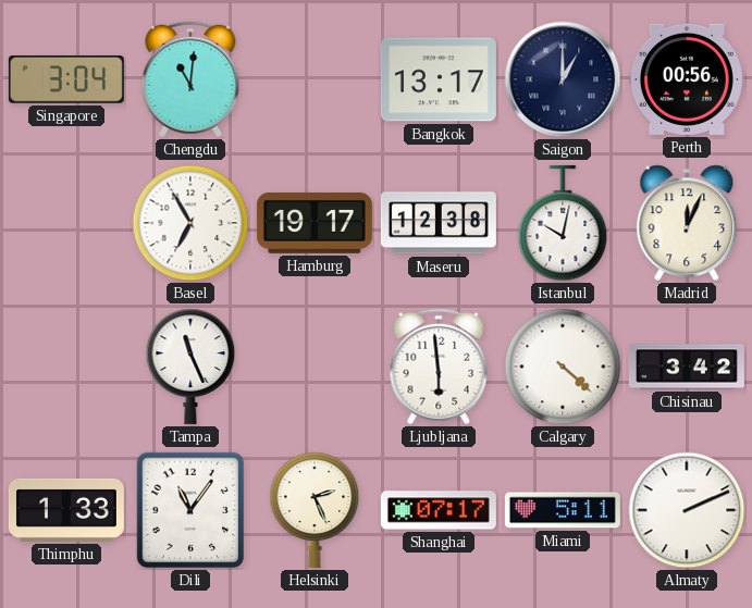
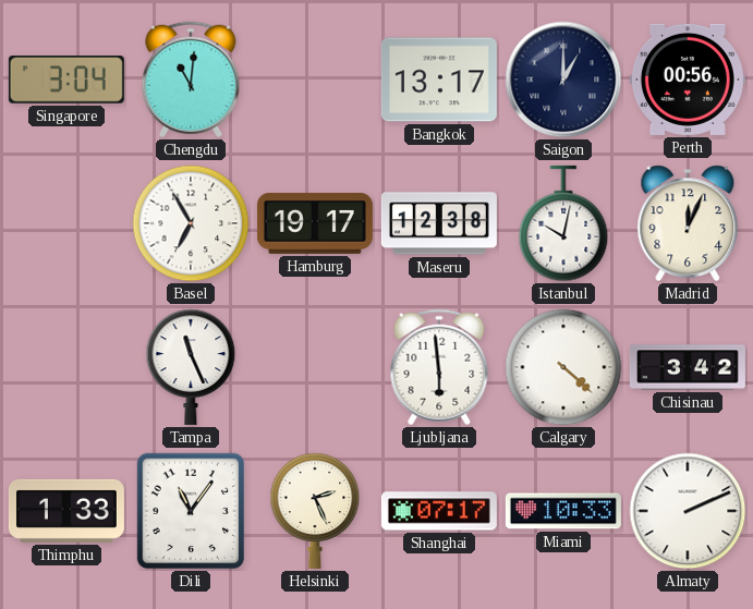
Miami: 5:11 -> 10:33 (563, 511)
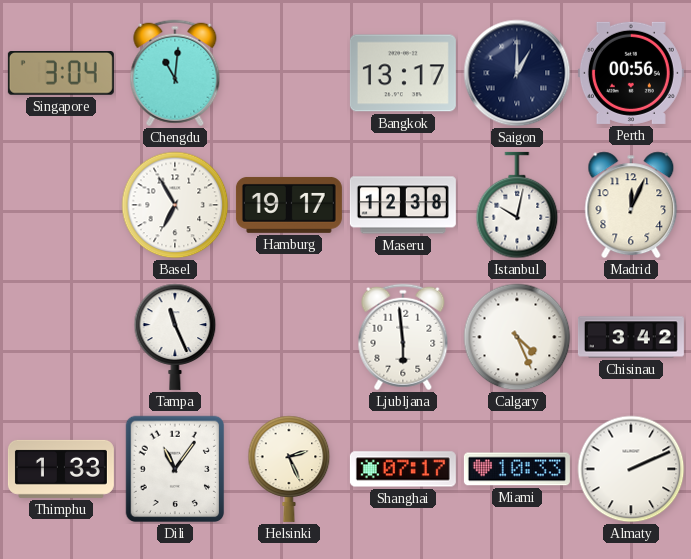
Calgary: 4:22 -> 4:26 (517, 337)
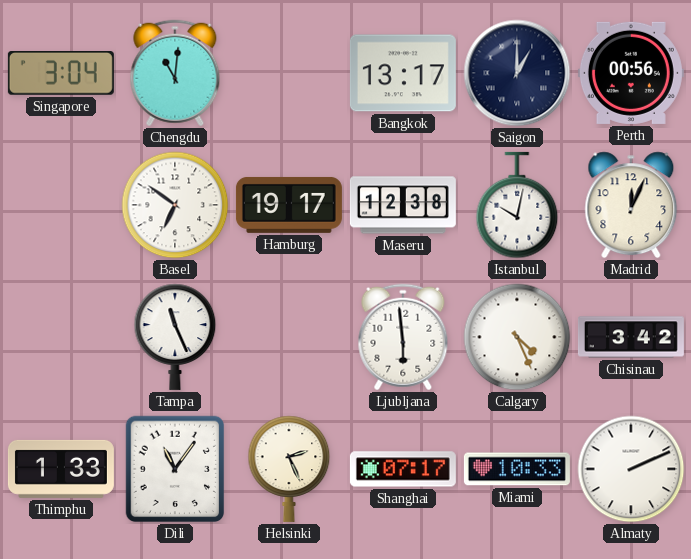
Basel: 6:55 -> 6:51 (175, 205)
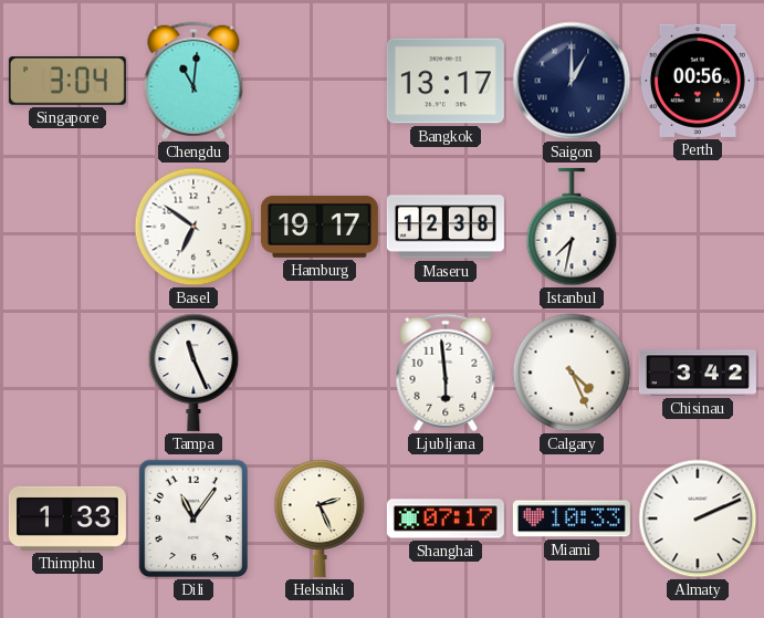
Istanbul: 10:02 -> 7:32 (572, 227)
Madrid: 12:04 -> none (631, 205)
